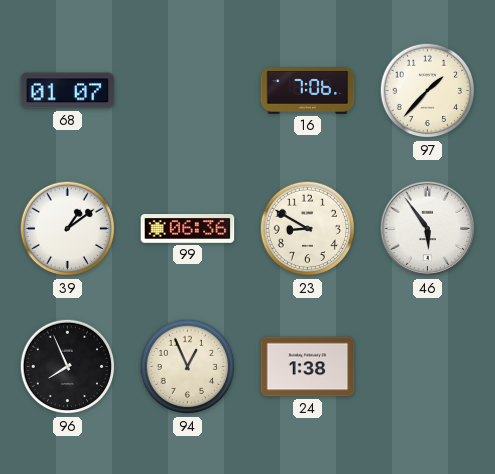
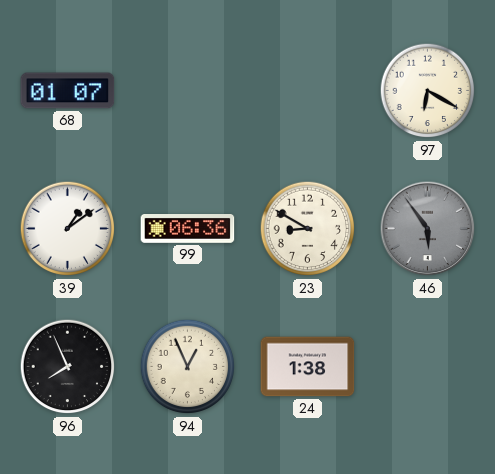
16: 7:06 -> none (308, 91)
97: 1:37 -> 6:20 (428, 91)
46 dial: white -> grey (428, 229)
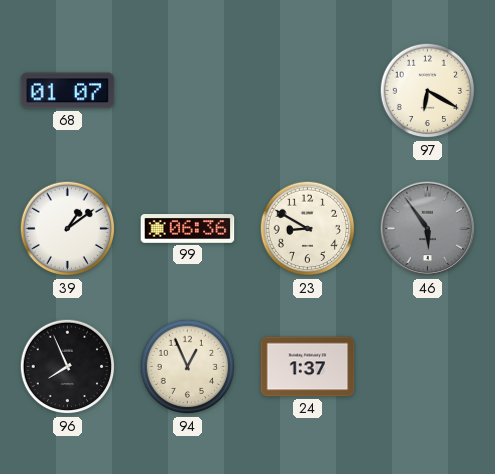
24: 1:38 -> 1:37 (308, 367)
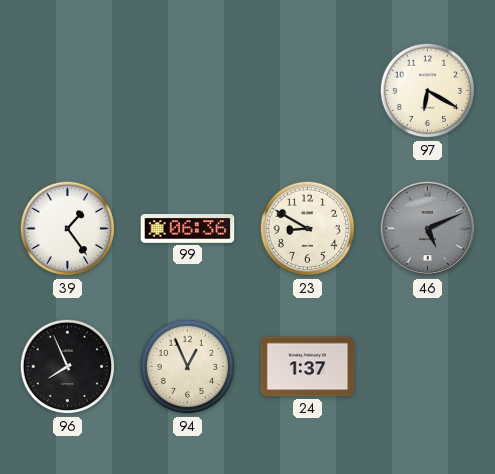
68: 01:07 -> none (68, 91)
39: 1:09 -> 1:24 (68, 229)
46: 5:54 -> 5:11 (428, 229)
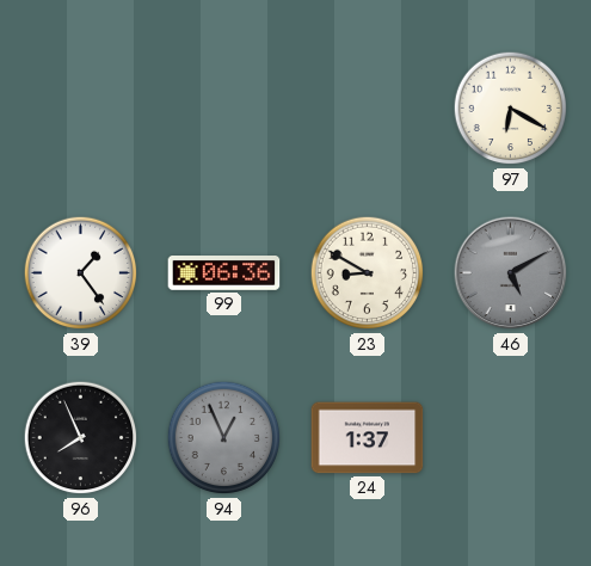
46: 5:11 -> 5:10 (511, 273)
94 dial: cream -> grey (224, 438)
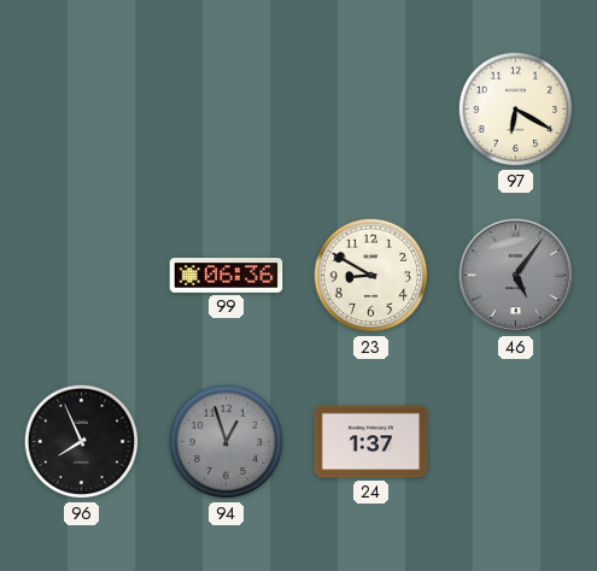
39: 1:24 -> none (81, 273)
46: 5:10 -> 5:06 (516, 276)
94: 12:56 -> 12:57 (227, 442)
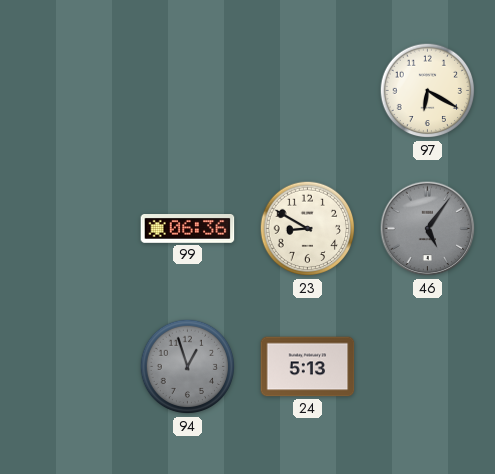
96: 7:56 -> none (82, 442)
24: 1:37 -> 5:13 (308, 367)
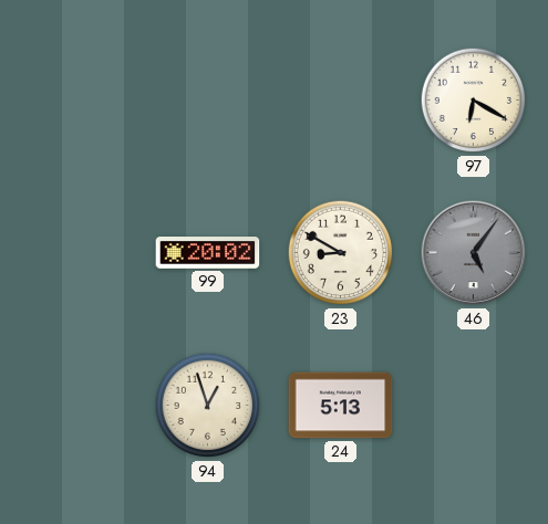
99: 06:36 -> 20:02 (208, 253)
94 dial: grey -> cream (208, 406)
